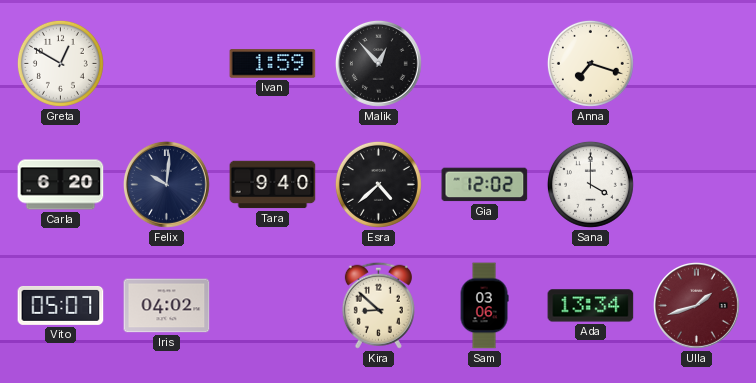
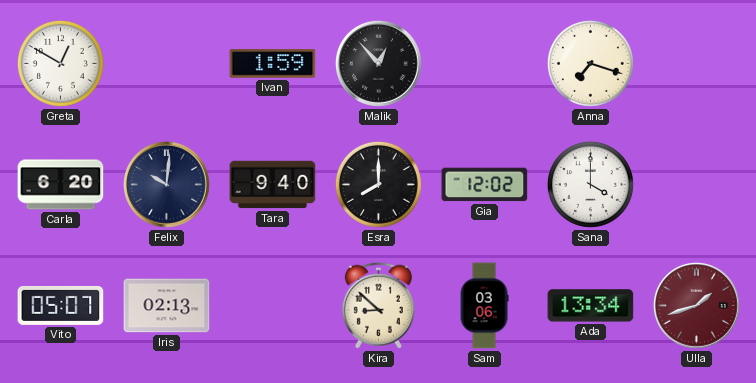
Esra: 4:38 -> 8:00 (378, 184)
Iris: 04:02 -> 02:13 (167, 306)
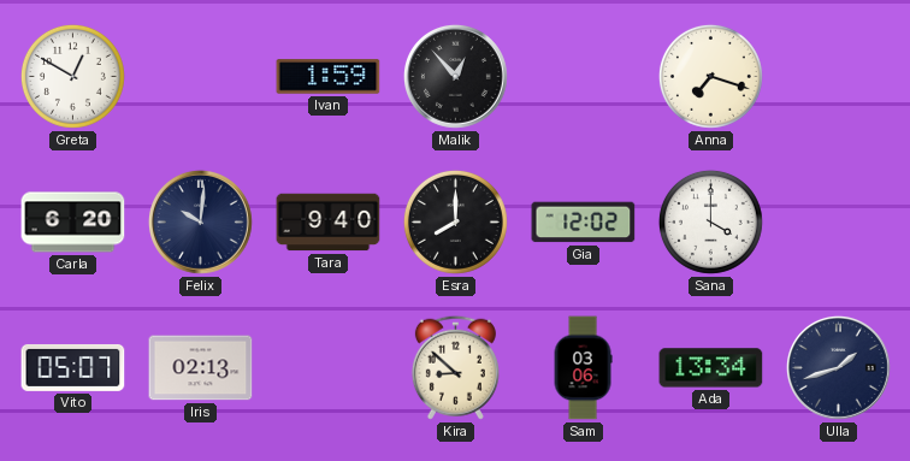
Ulla dial: burgundy -> navy (838, 367)
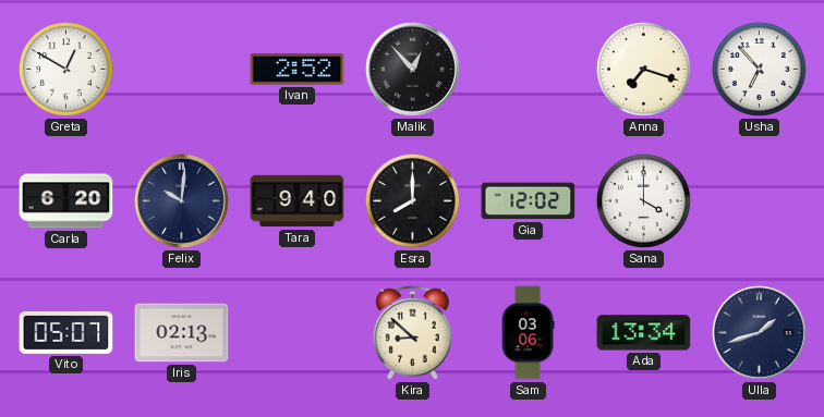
Ivan: 1:59 -> 2:52 (298, 70)
Usha: none -> 6:53 (759, 69)
